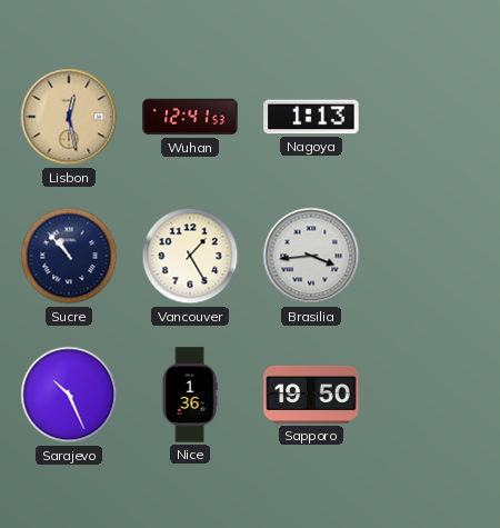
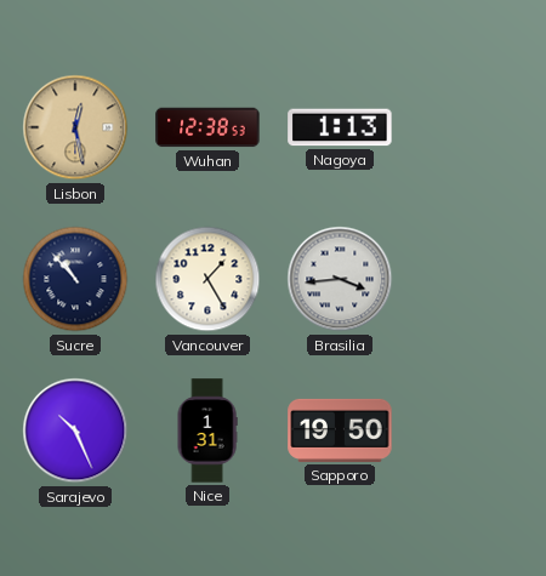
Wuhan: 12:41 -> 12:38 (207, 127)
Nice: 1:36 -> 1:31 (207, 430)
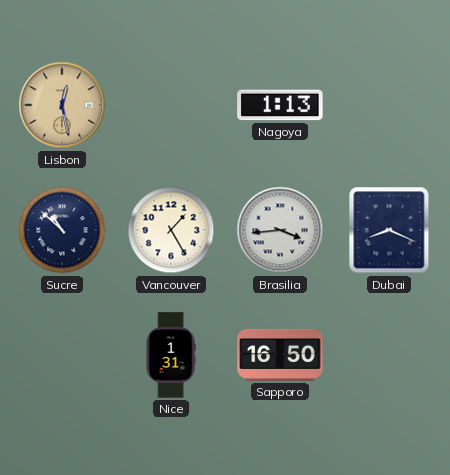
Wuhan: 12:38 -> none (207, 127)
Sucre: 10:53 -> 10:52 (62, 230)
Dubai: none -> 8:19 (389, 230)
Sarajevo: 10:26 -> none (75, 430)
Sapporo: 19:50 -> 16:50 (280, 355)
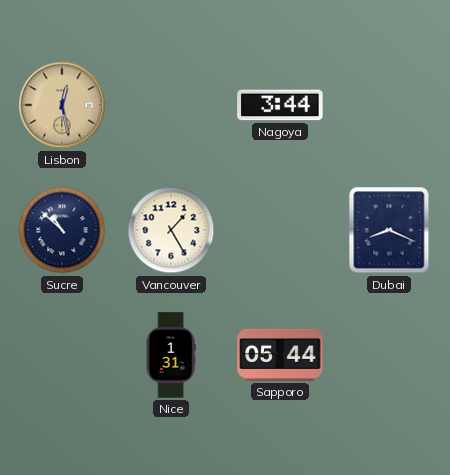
Nagoya: 1:13 -> 3:44 (280, 105)
Brasilia: 3:44 -> none (280, 230)
Sapporo: 16:50 -> 05:44 (280, 355)
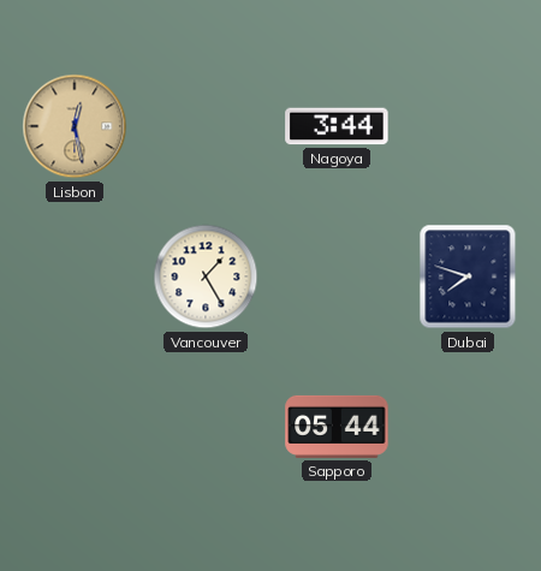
Sucre: 10:52 -> none (62, 230)
Dubai: 8:19 -> 7:48 (468, 276)
Nice: 1:31 -> none (171, 355)
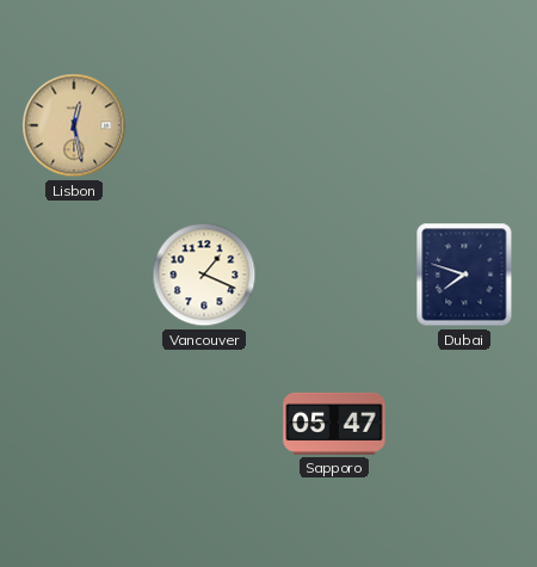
Nagoya: 3:44 -> none (337, 126)
Vancouver: 1:25 -> 1:19 (204, 275)
Sapporo: 05:44 -> 05:47 (334, 424)
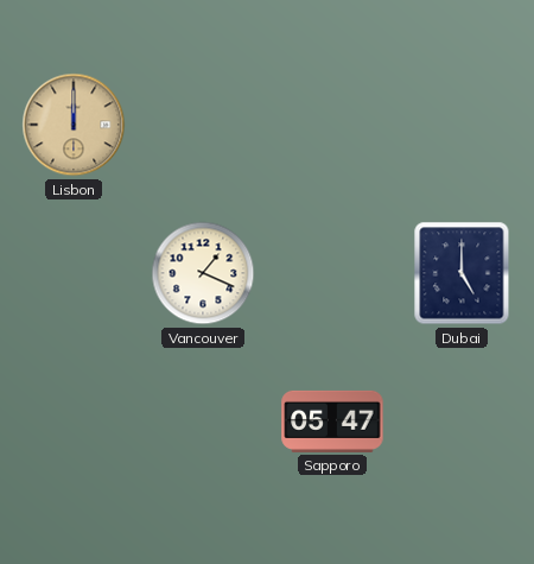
Lisbon: 12:28 -> 12:00 (74, 125)
Dubai: 7:48 -> 5:00 (462, 273)
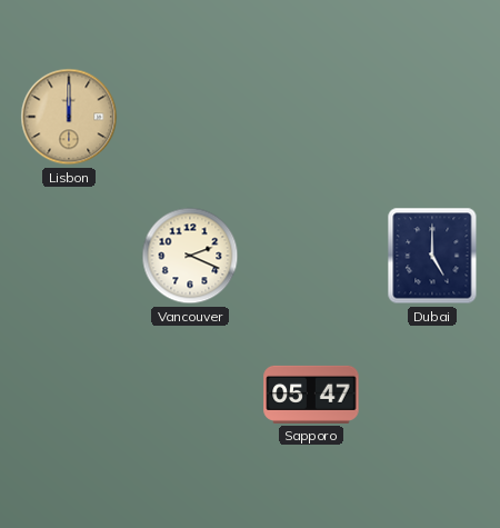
Vancouver: 1:19 -> 2:19 (190, 256)
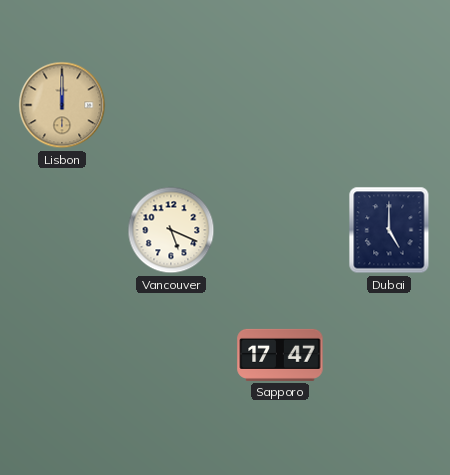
Vancouver: 2:19 -> 5:19 (171, 230)
Sapporo: 05:47 -> 17:47 (280, 355)
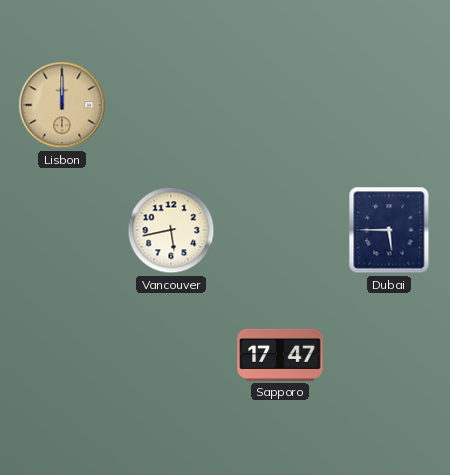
Vancouver: 5:19 -> 5:43 (171, 230)
Dubai: 5:00 -> 5:45 (389, 230)
